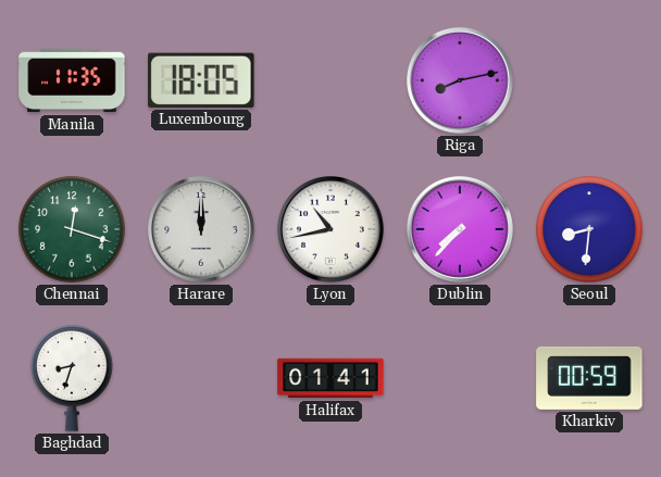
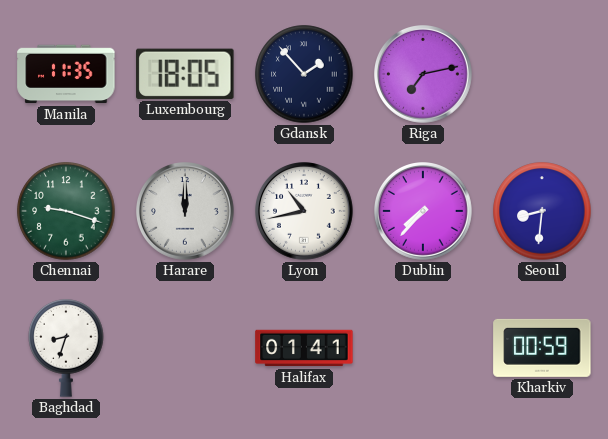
Gdansk: none -> 1:53 (304, 74)
Riga: 8:13 -> 7:13 (424, 75)
Chennai: 12:18 -> 9:18 (66, 211)
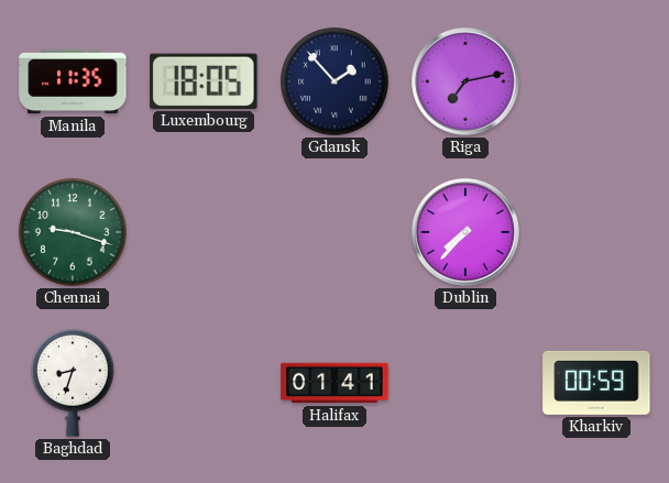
Harare: 12:00 -> none (186, 212)
Lyon: 10:43 -> none (305, 212)
Seoul: 8:31 -> none (542, 211)
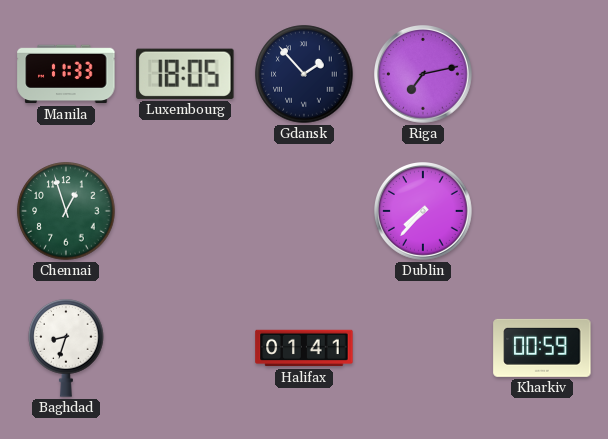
Manila: 11:35 -> 11:33 (66, 74)
Chennai: 9:18 -> 12:57 (66, 211)
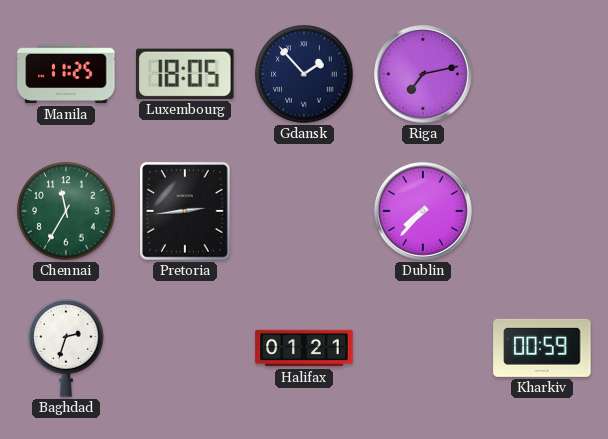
Manila: 11:33 -> 11:25 (66, 74)
Chennai: 12:57 -> 11:35 (66, 211)
Pretoria: none -> 2:44 (185, 211)
Baghdad: 8:33 -> 2:33 (66, 348)
Halifax: 01:41 -> 01:21 (304, 348)
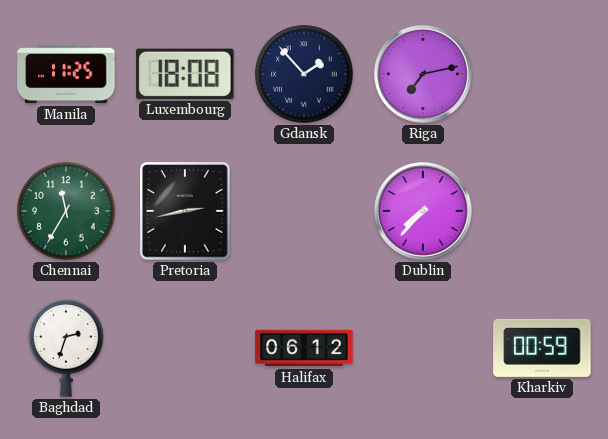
Luxembourg: 18:05 -> 18:08 (185, 74)
Pretoria: 2:44 -> 2:43 (185, 211)
Halifax: 01:21 -> 06:12 (304, 348)
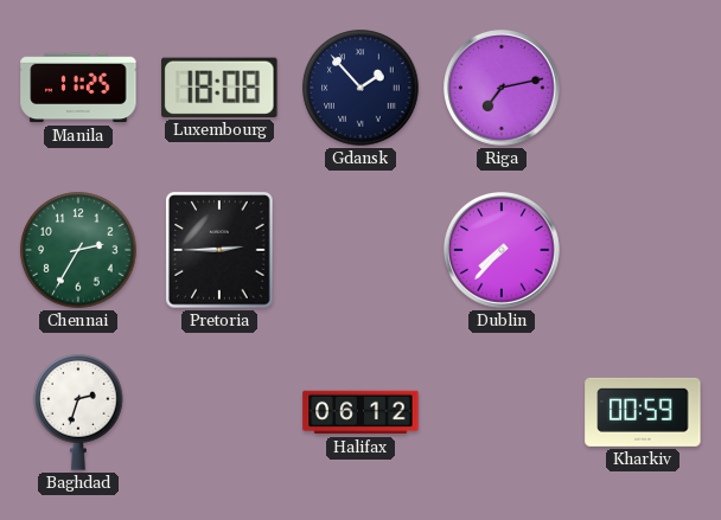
Chennai: 11:35 -> 2:35 (78, 250)
Pretoria: 2:43 -> 2:45 (219, 250)
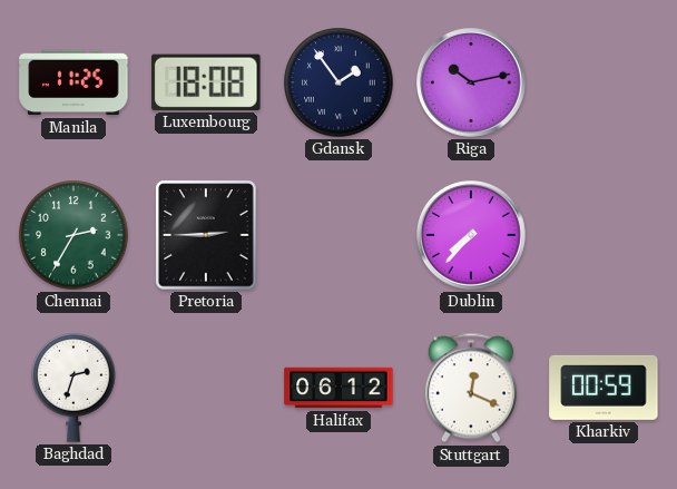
Gdansk: 1:53 -> 1:54 (338, 82)
Riga: 7:13 -> 10:13 (472, 84)
Stuttgart: none -> 12:19 (471, 388)
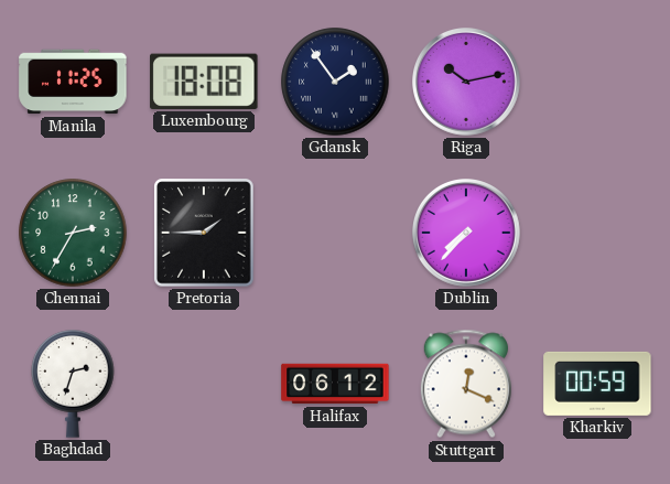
Pretoria: 2:45 -> 1:45 (204, 233)
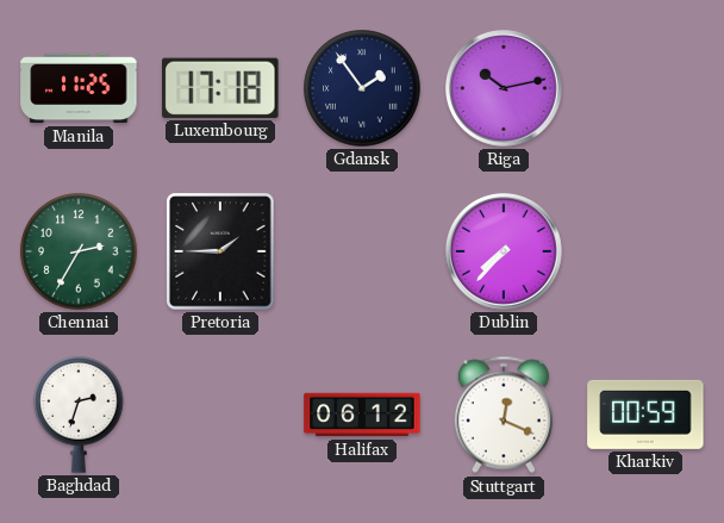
Luxembourg: 18:08 -> 17:18 (220, 88)
